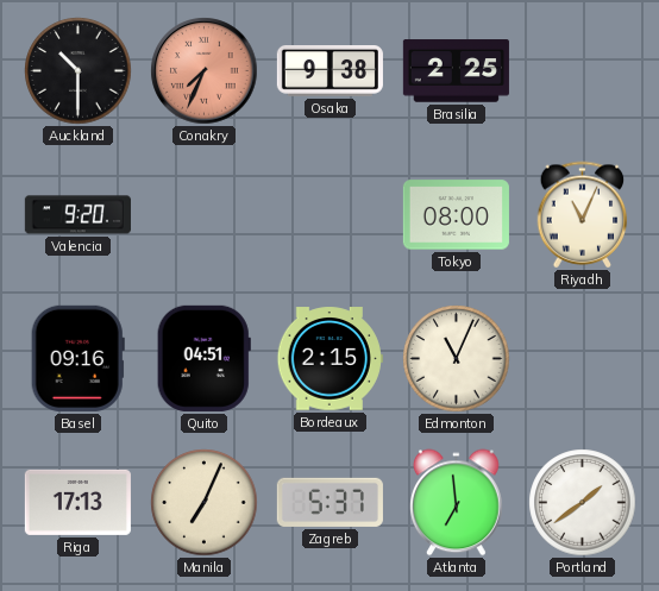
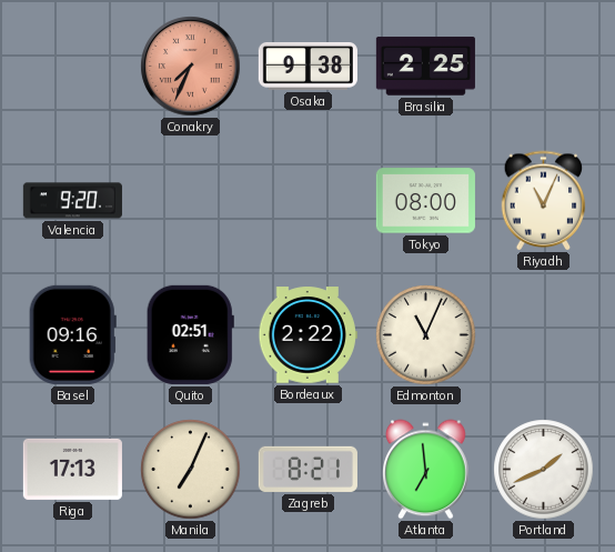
Auckland: 10:30 -> none (79, 71)
Quito: 04:51 -> 02:51 (190, 334)
Bordeaux: 2:15 -> 2:22 (307, 335)
Zagreb: 5:37 -> 8:21 (307, 469)
Portland: 1:39 -> 1:41 (544, 470)
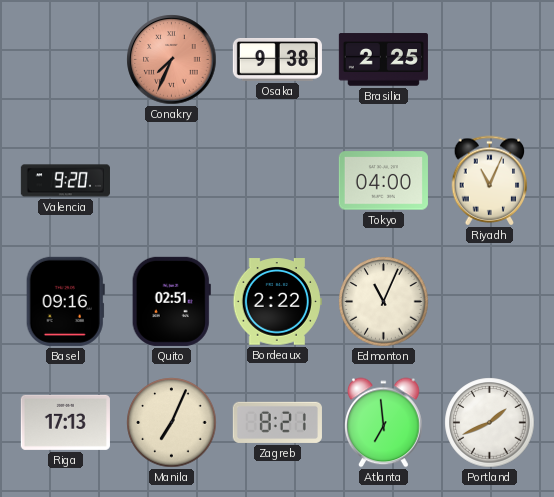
Tokyo: 08:00 -> 04:00 (383, 181)
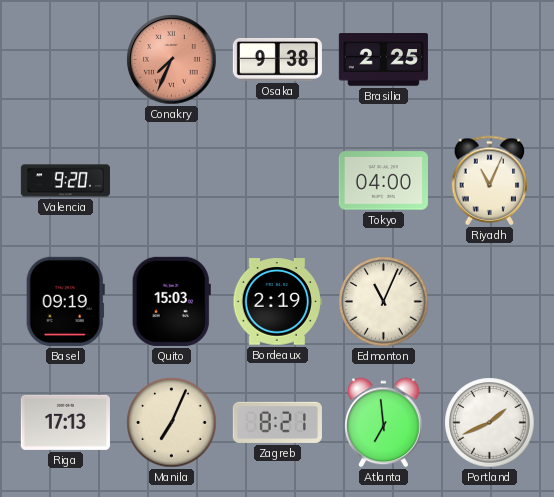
Basel: 09:16 -> 09:19 (65, 301)
Quito: 02:51 -> 15:03 (171, 301)
Bordeaux: 2:22 -> 2:19 (277, 302)
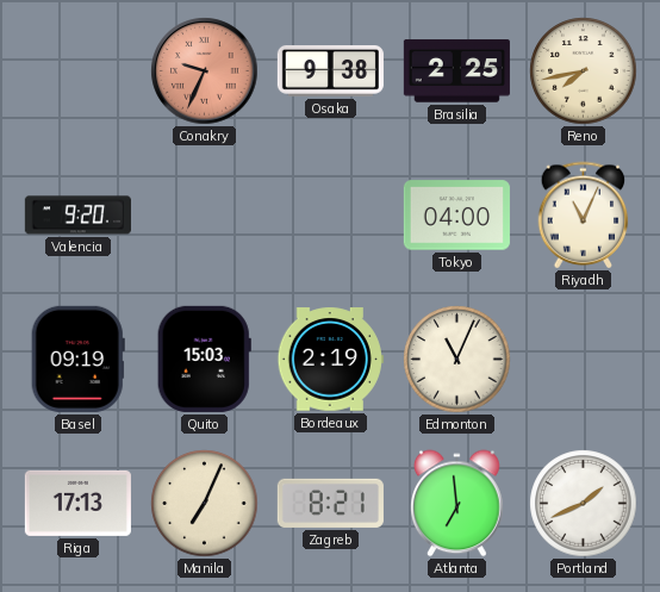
Conakry: 7:34 -> 9:34 (205, 71)
Reno: none -> 7:43 (584, 71)
